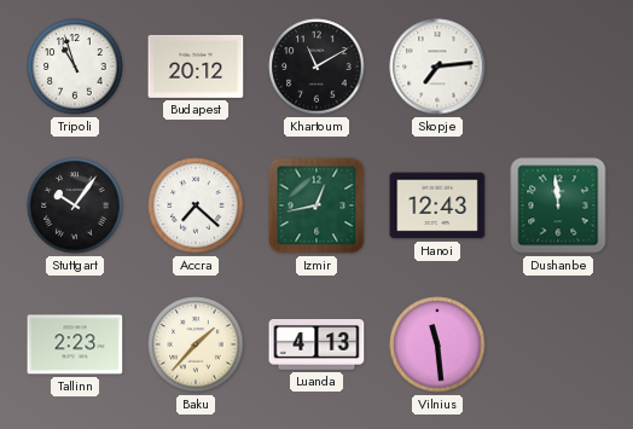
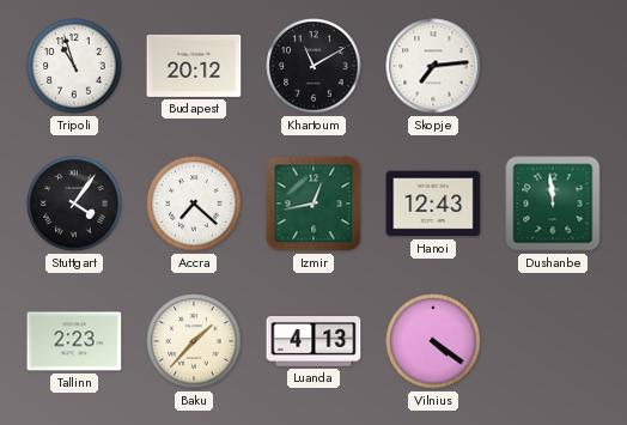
Stuttgart: 10:06 -> 4:06 (74, 204)
Vilnius: 11:29 -> 4:21 (433, 341)
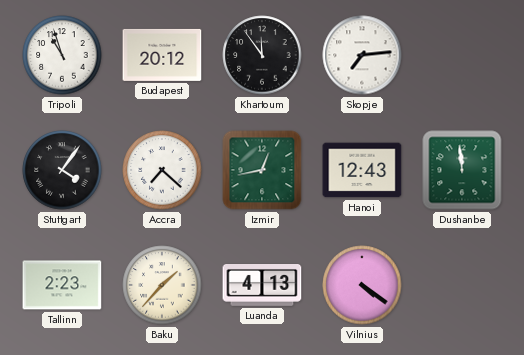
Khartoum: 11:10 -> 11:54 (262, 55)
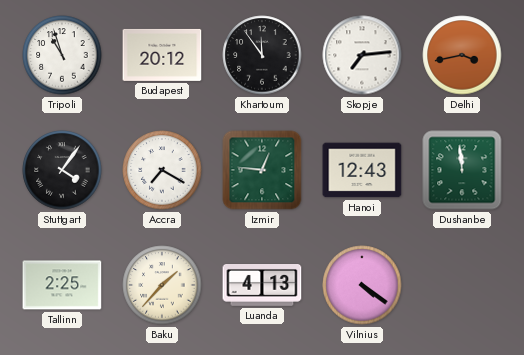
Delhi: none -> 3:43 (462, 55)
Accra: 7:22 -> 7:20 (162, 170)
Izmir: 12:43 -> 12:46 (262, 170)
Tallinn: 2:23 -> 2:25 (62, 285)
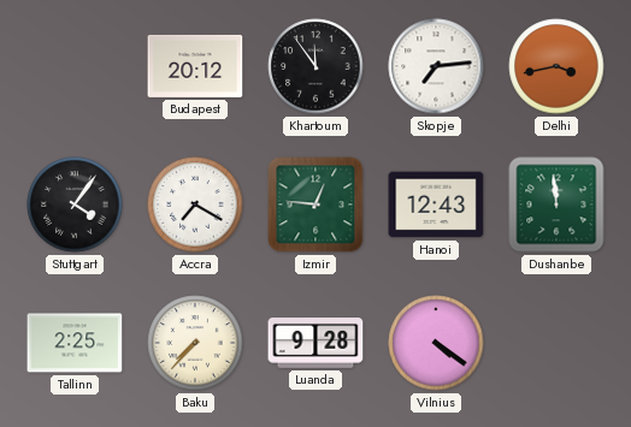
Tripoli: 10:57 -> none (62, 55)
Baku: 1:37 -> 7:37 (195, 343)
Luanda: 4:13 -> 9:28 (315, 344)
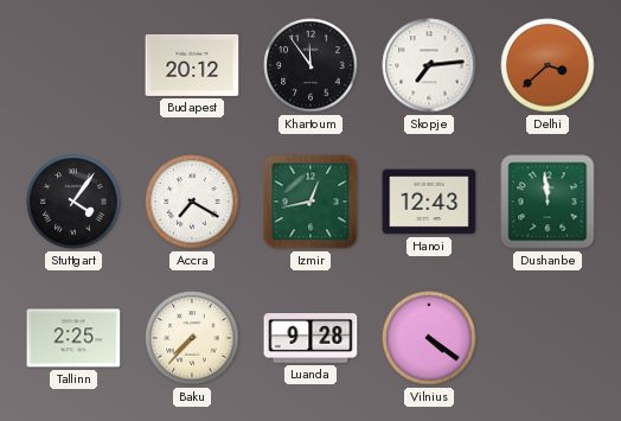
Delhi: 3:43 -> 3:38 (548, 65)
Izmir: 12:46 -> 12:43 (310, 202)
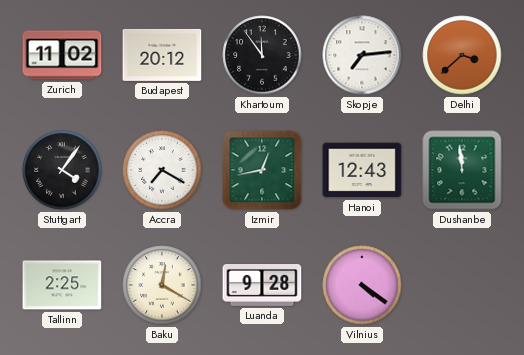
Zurich: none -> 11:02 (62, 55)
Baku: 7:37 -> 12:20 (162, 285)
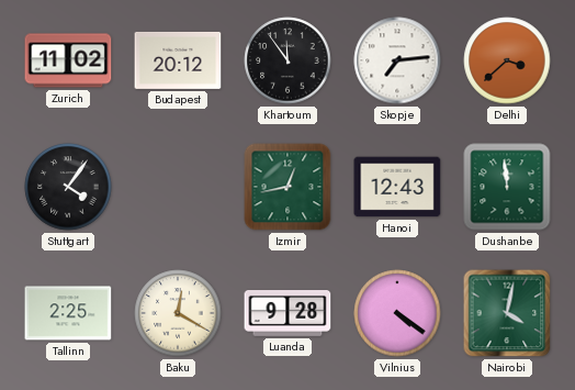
Accra: 7:20 -> none (162, 170)
Nairobi: none -> 4:02 (507, 313)
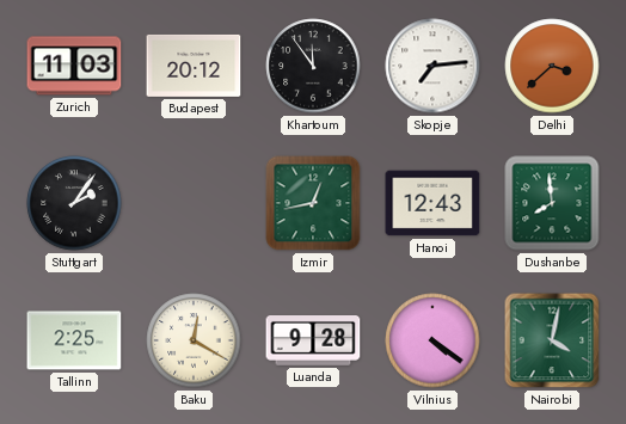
Zurich: 11:02 -> 11:03 (74, 66)
Stuttgart: 4:06 -> 2:06 (74, 203)
Dushanbe: 11:59 -> 7:59 (552, 203)
